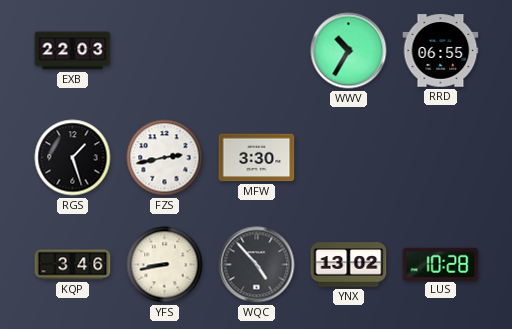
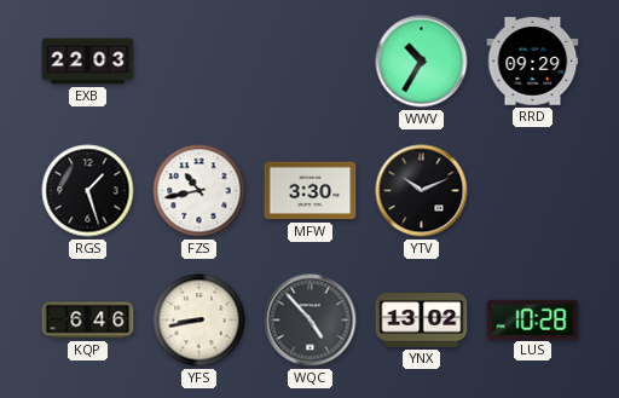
RRD: 06:55 -> 09:29 (533, 62)
FZS: 2:43 -> 10:43 (199, 191)
YTV: none -> 10:11 (422, 191)
KQP: 3:46 -> 6:46 (88, 321)
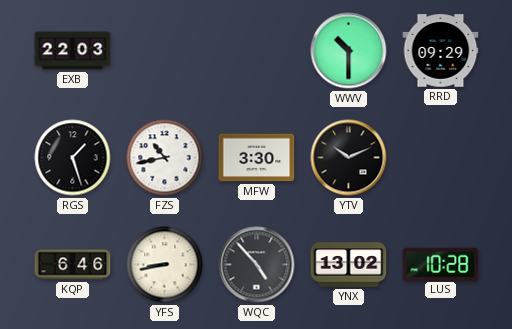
WWV: 10:35 -> 10:30 (349, 51)
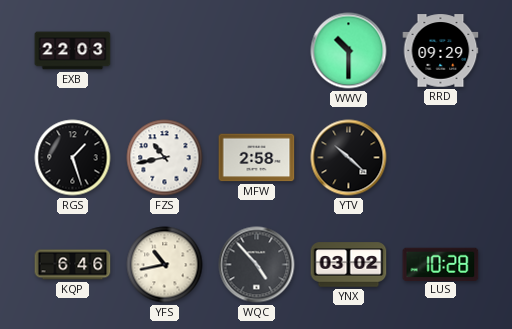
MFW: 3:30 -> 2:58 (257, 158)
YTV: 10:11 -> 10:22 (349, 158)
YFS: 8:43 -> 10:43 (165, 265)
YNX: 13:02 -> 03:02 (349, 265)
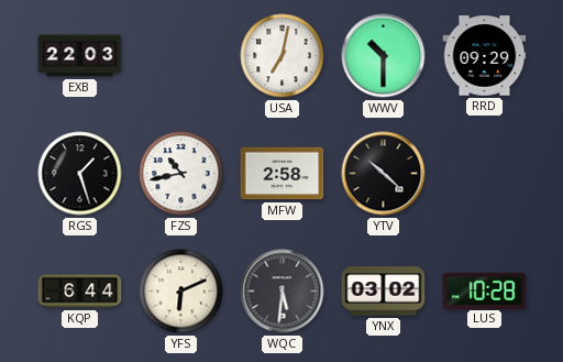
USA: none -> 7:02 (283, 56)
KQP: 6:46 -> 6:44 (80, 292)
YFS: 10:43 -> 6:11 (181, 292)
WQC: 4:53 -> 5:31 (283, 292)
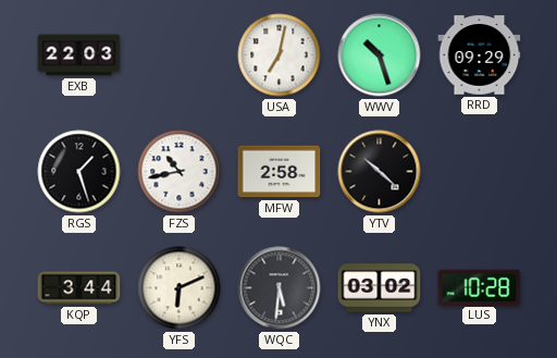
WWV: 10:30 -> 10:27 (380, 55)
KQP: 6:44 -> 3:44 (79, 288)
